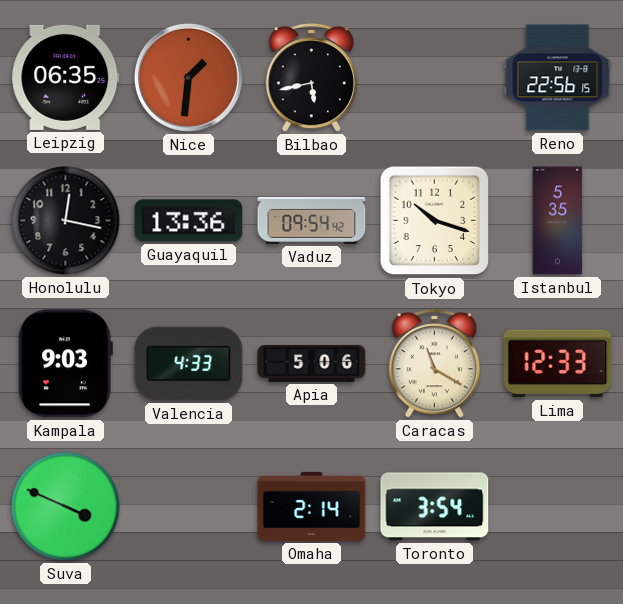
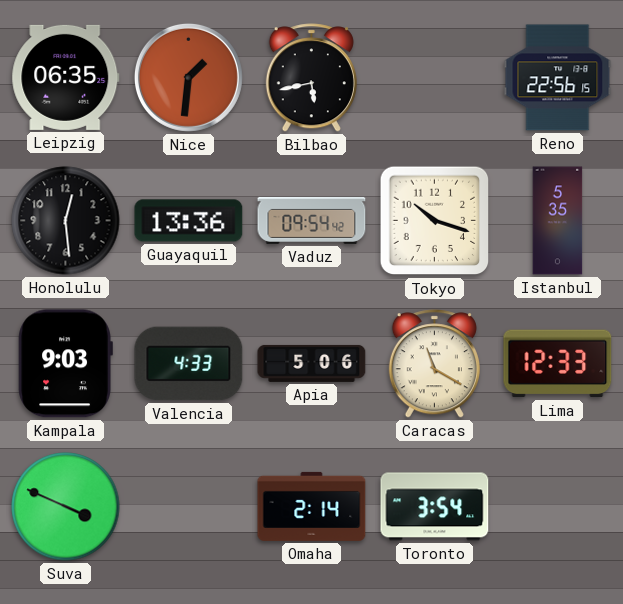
Honolulu: 12:17 -> 12:29 (66, 221)
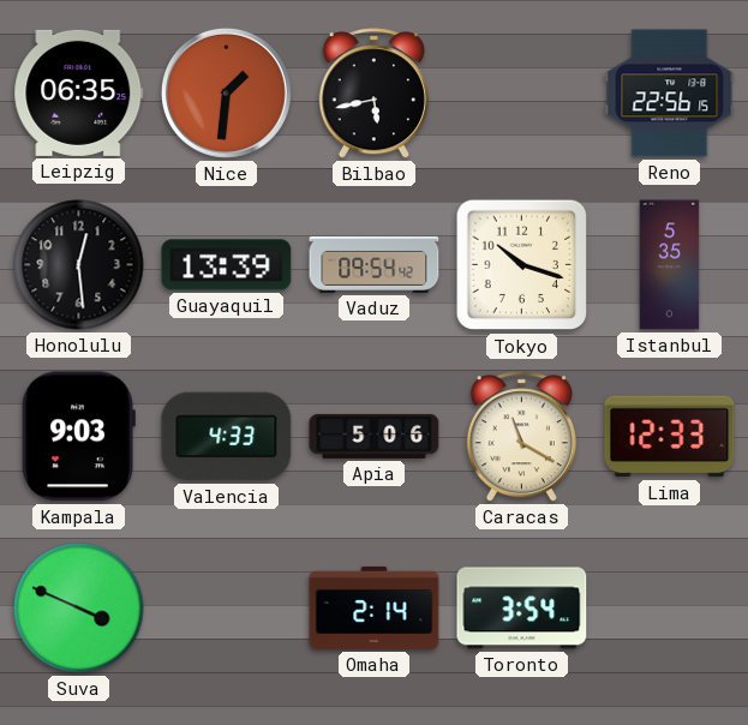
Guayaquil: 13:36 -> 13:39 (227, 265)
